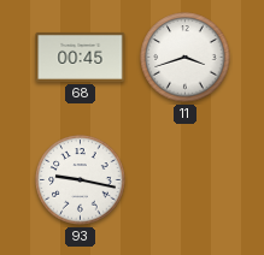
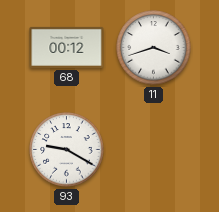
68: 00:45 -> 00:12 (67, 47)
93: 9:17 -> 9:20 (67, 150)
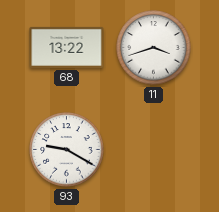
68: 00:12 -> 13:22 (67, 47)
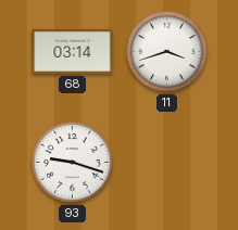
68: 13:22 -> 03:14 (73, 51)
93: 9:20 -> 9:18 (73, 163)
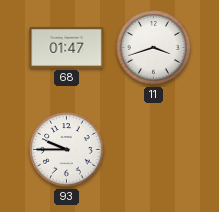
68: 03:14 -> 01:47 (67, 47)
93: 9:18 -> 9:45 (67, 150)
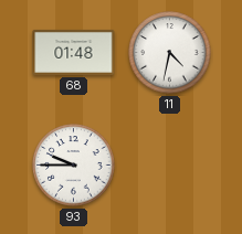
68: 01:47 -> 01:48 (74, 52)
11: 3:42 -> 4:32 (170, 53)
